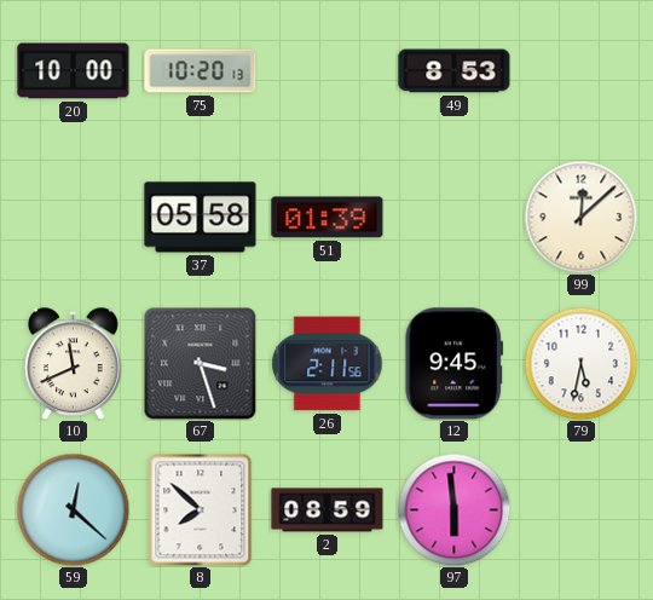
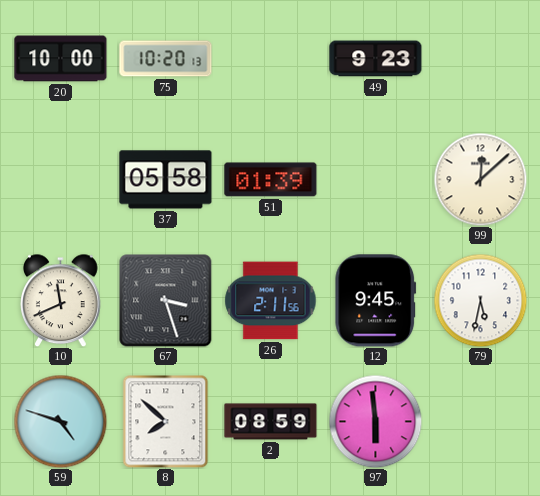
49: 8:53 -> 9:23 (376, 59)
59: 12:22 -> 4:48 (60, 421)
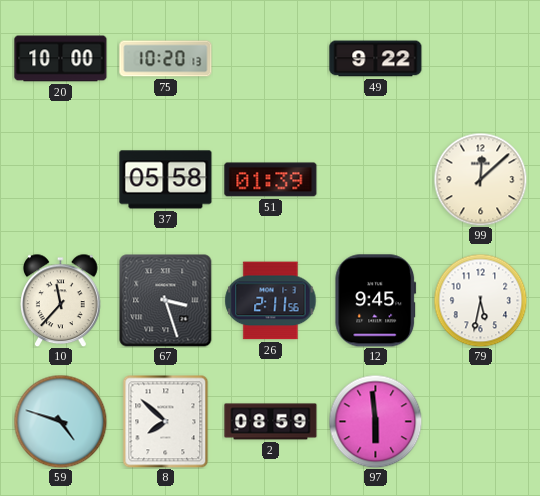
49: 9:23 -> 9:22 (376, 59)
10: 11:41 -> 11:37 (61, 300)
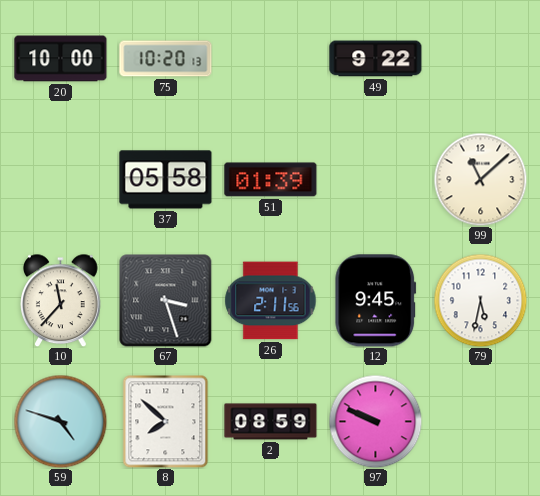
99: 12:08 -> 11:08 (480, 179)
97: 5:59 -> 9:49 (375, 421)
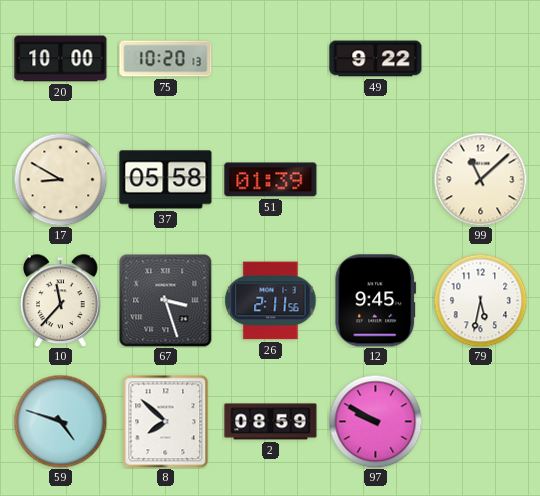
17: none -> 8:50 (60, 179)
97: 9:49 -> 9:50 (375, 421)
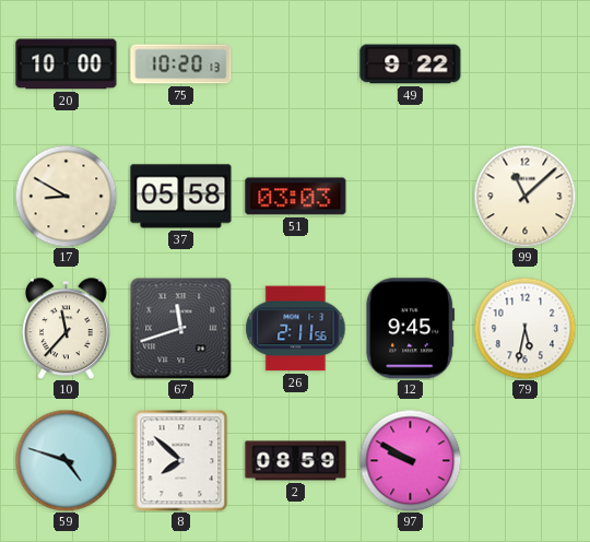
51: 01:39 -> 03:03 (296, 197)
67: 3:27 -> 11:42 (180, 328)
